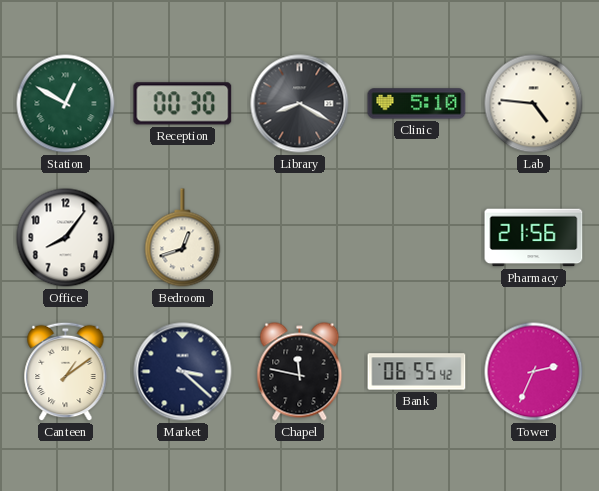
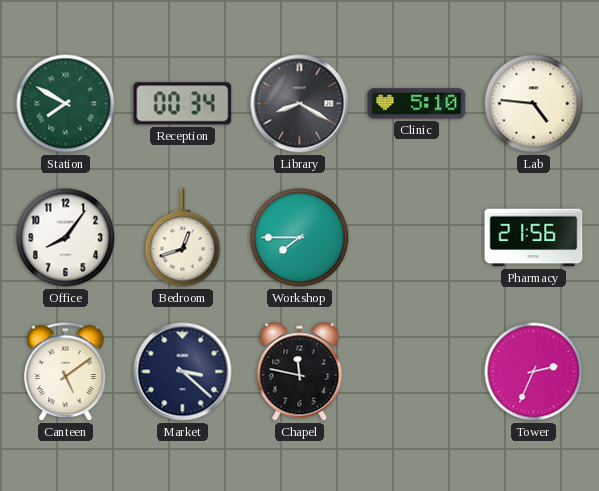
Station: 12:50 -> 7:50 (66, 104)
Reception: 00:30 -> 00:34 (183, 104)
Workshop: none -> 7:45 (300, 238)
Canteen: 1:09 -> 5:09 (66, 372)
Bank: 06:55 -> none (417, 372)
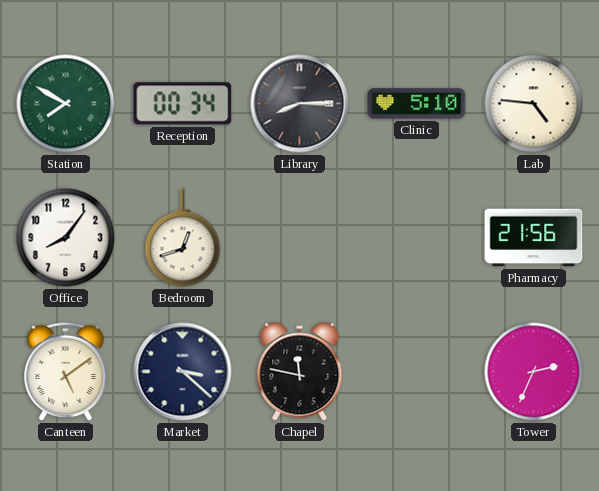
Library: 8:20 -> 8:15 (300, 104)
Workshop: 7:45 -> none (300, 238)
